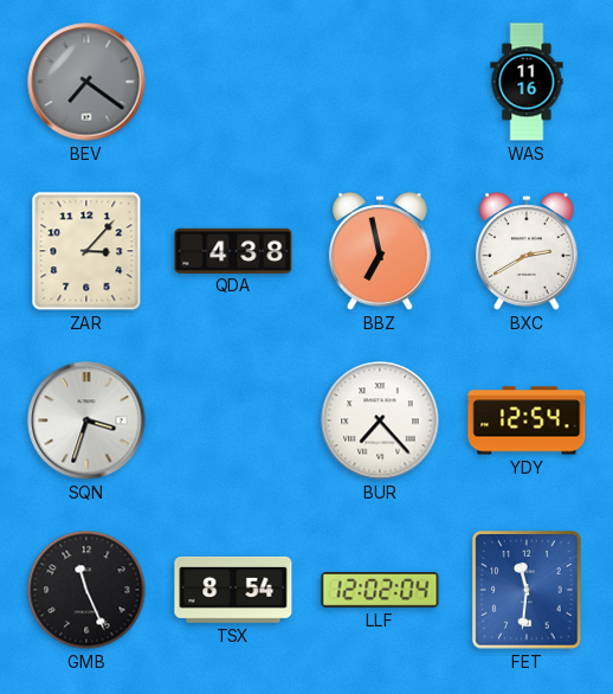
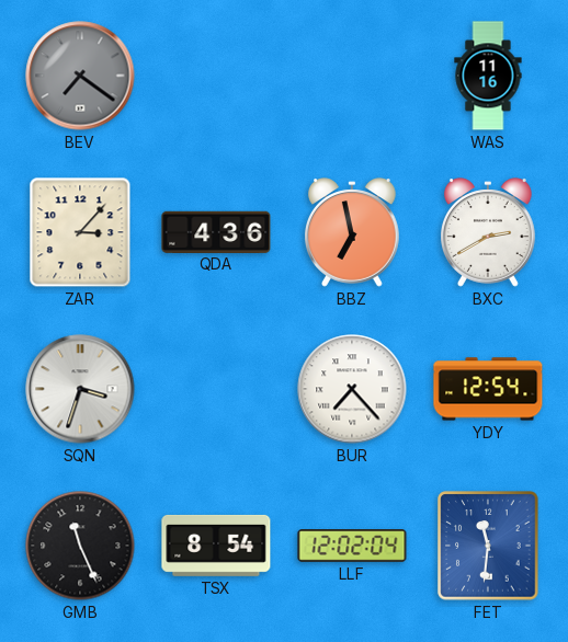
QDA: 4:38 -> 4:36 (216, 231)
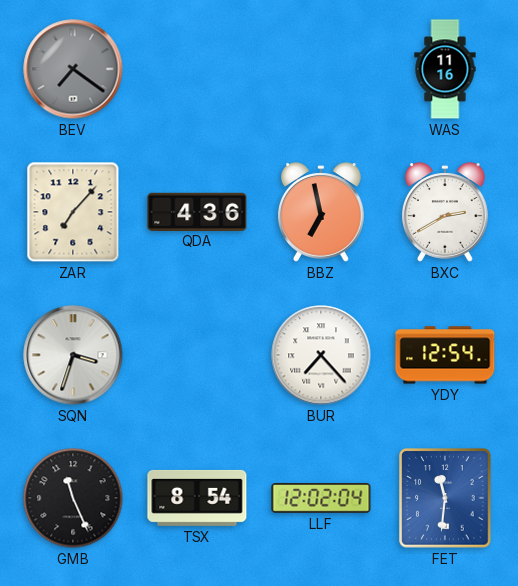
ZAR: 3:07 -> 7:07 (73, 212)
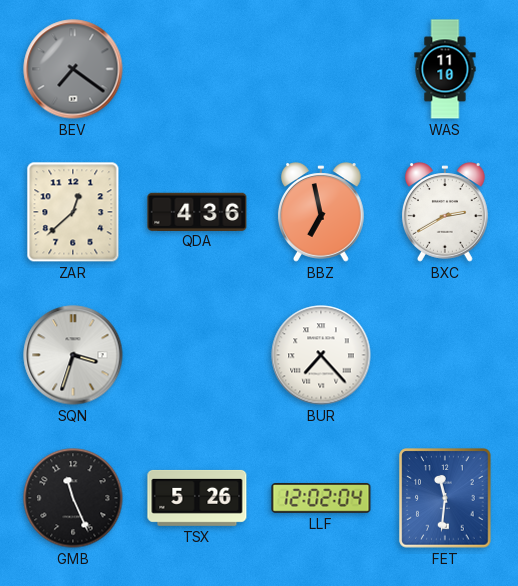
WAS: 11:16 -> 11:10 (445, 69)
ZAR: 7:07 -> 12:38 (73, 212)
YDY: 12:54 -> none (445, 355)
TSX: 8:54 -> 5:26 (197, 498)
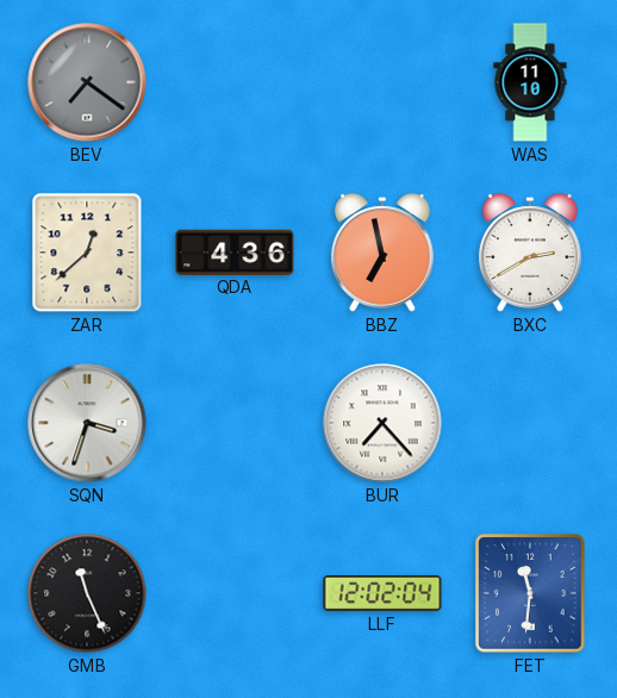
TSX: 5:26 -> none (197, 498)
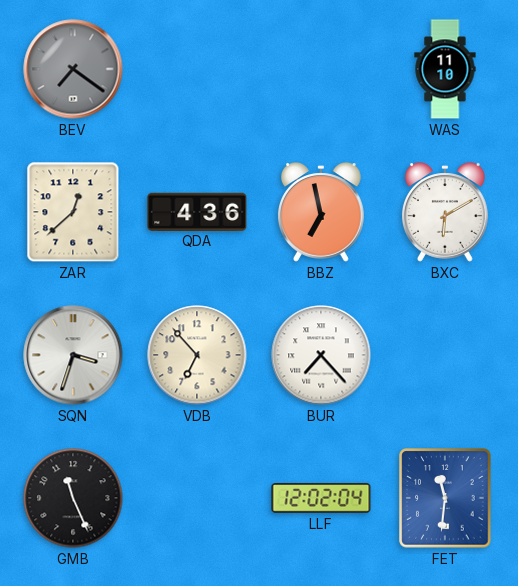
BXC: 2:40 -> 6:10 (445, 212)
VDB: none -> 6:53 (197, 355)
